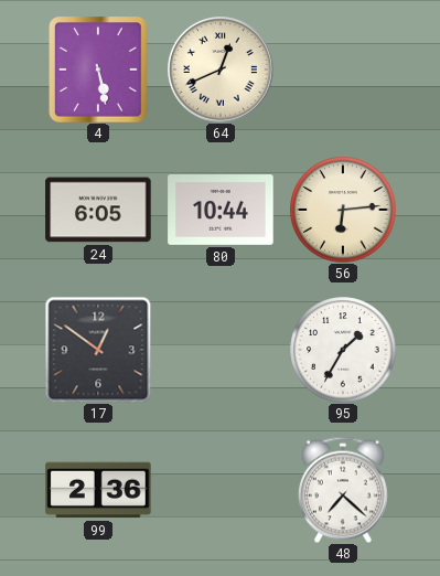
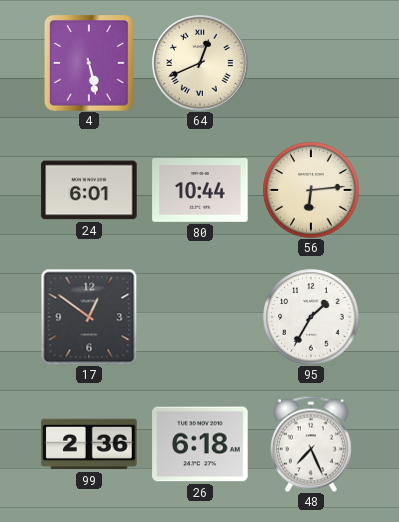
24: 6:05 -> 6:01 (89, 190)
26: none -> 6:18 (200, 444)
48: 7:22 -> 7:26 (311, 444)
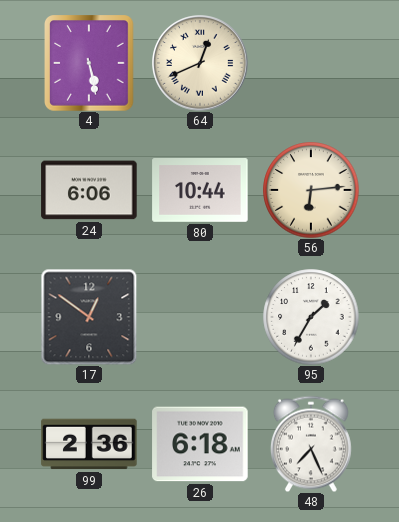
24: 6:01 -> 6:06 (89, 190)
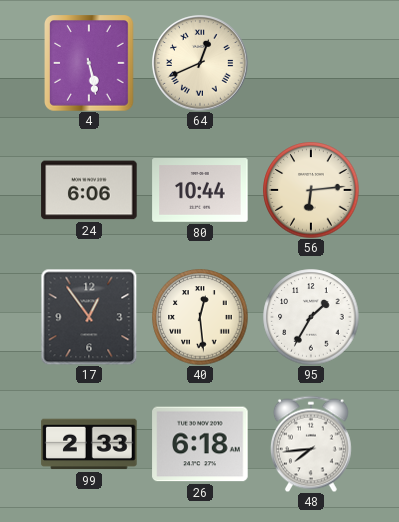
17: 12:51 -> 12:54 (89, 317)
40: none -> 12:29 (200, 317)
99: 2:36 -> 2:33 (89, 444)
48: 7:26 -> 7:44 (311, 444)
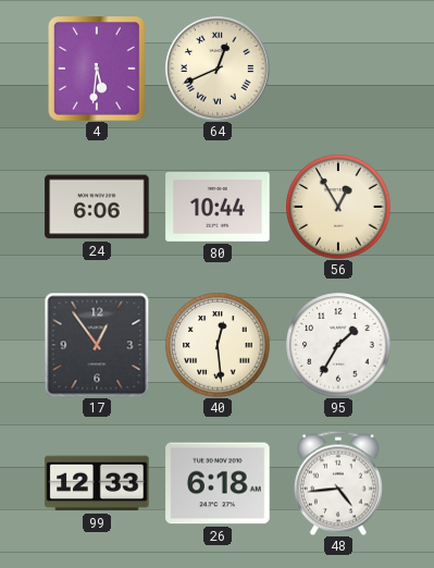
4: 5:28 -> 5:31 (98, 69)
56: 6:14 -> 12:55 (338, 207)
99: 2:33 -> 12:33 (97, 483)
48: 7:44 -> 4:44 (338, 483)
